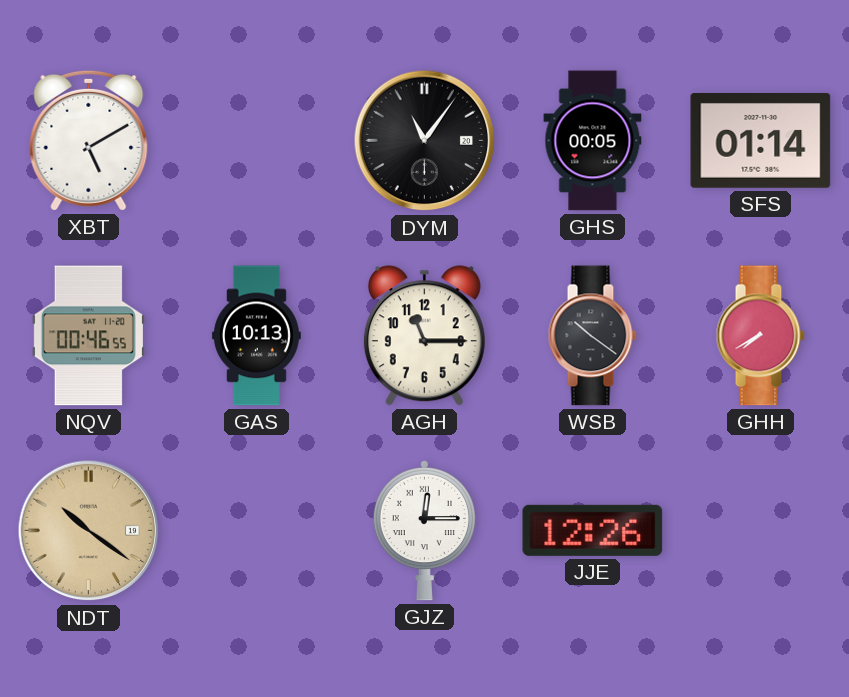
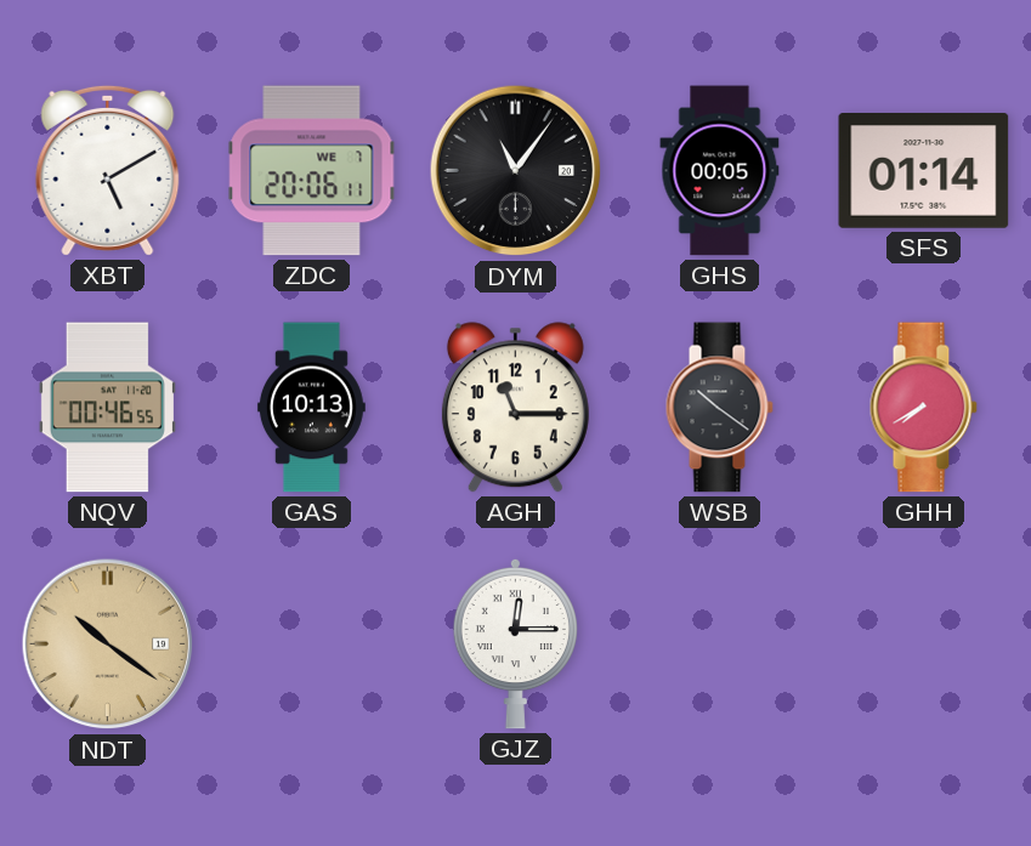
ZDC: none -> 20:06 (312, 171)
JJE: 12:26 -> none (593, 530)
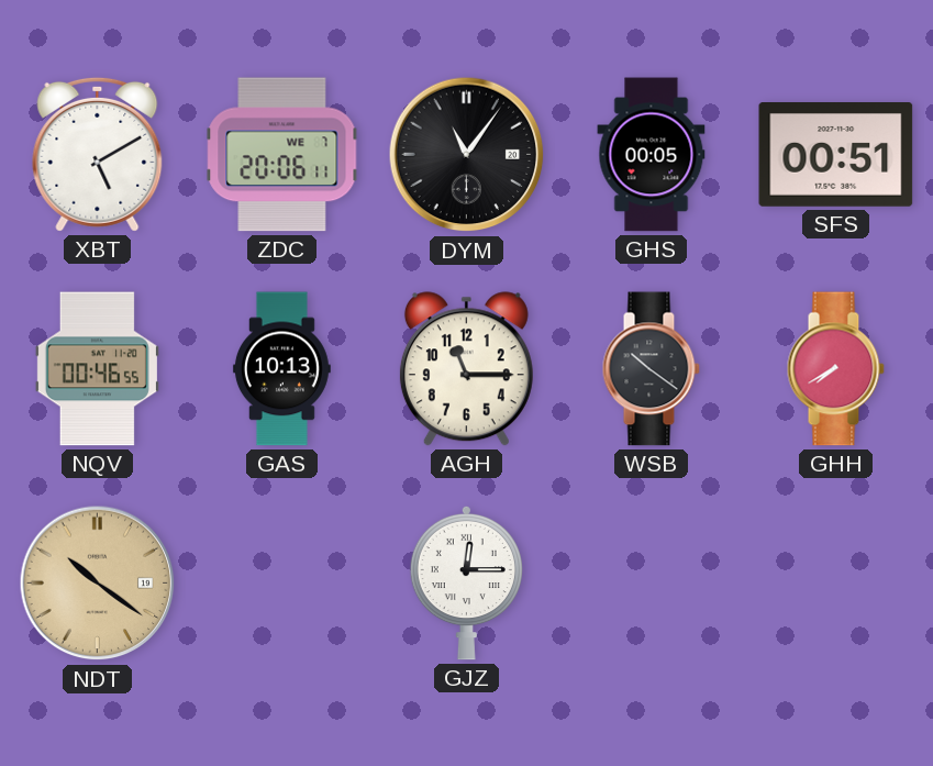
SFS: 01:14 -> 00:51 (836, 155)
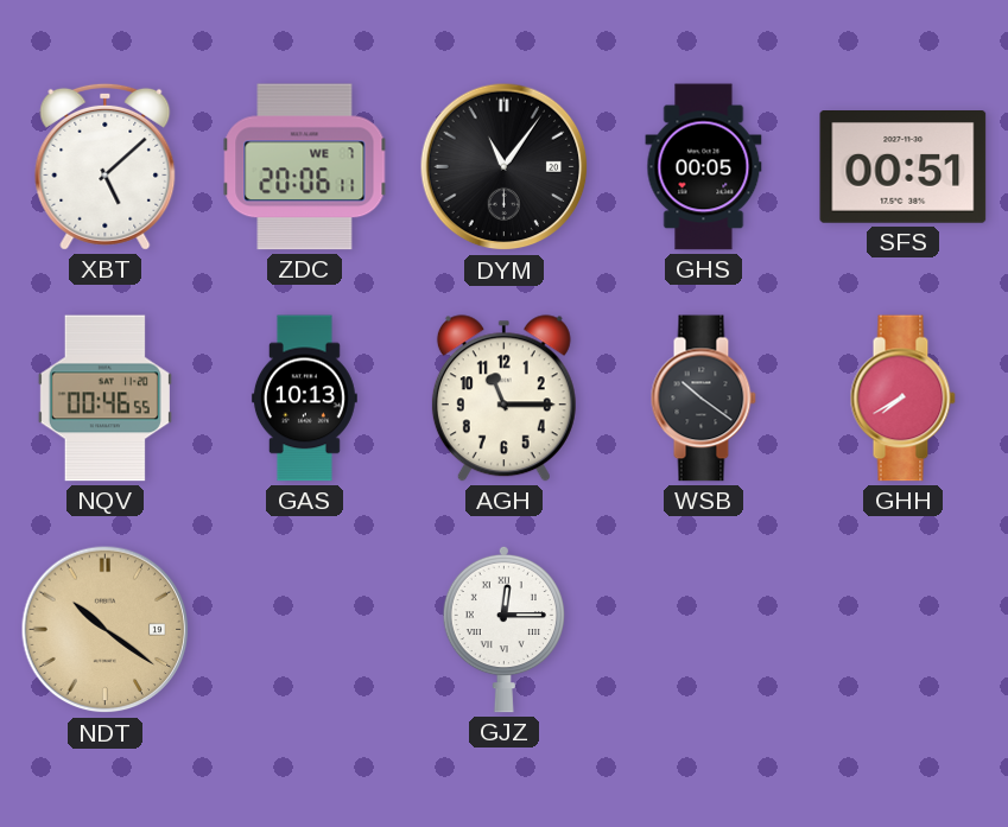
XBT: 5:10 -> 5:08 (106, 166)
